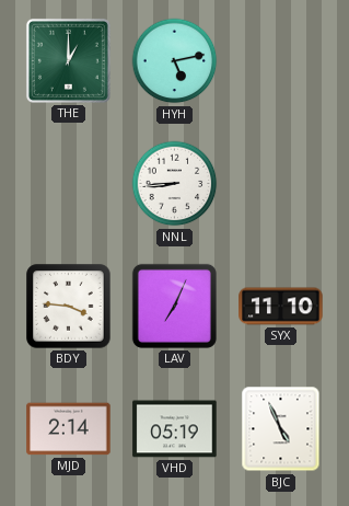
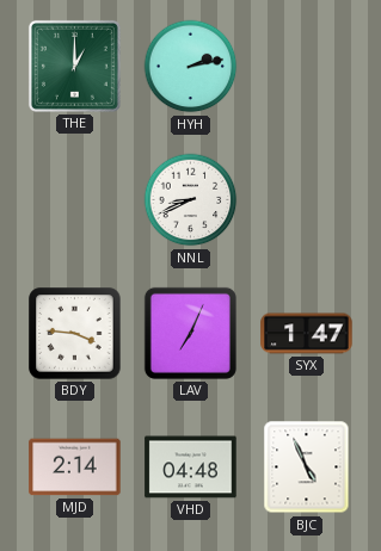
HYH: 5:13 -> 2:13 (191, 67)
NNL: 8:44 -> 8:41 (191, 200)
SYX: 11:10 -> 1:47 (307, 334)
VHD: 05:19 -> 04:48 (191, 468)
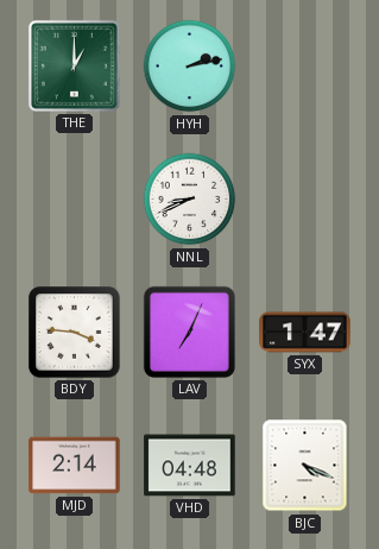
BJC: 4:56 -> 4:19 (305, 466)
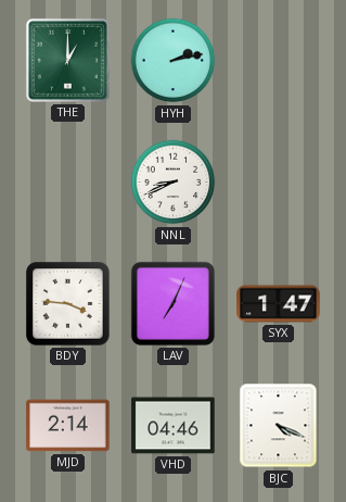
VHD: 04:48 -> 04:46 (174, 426)
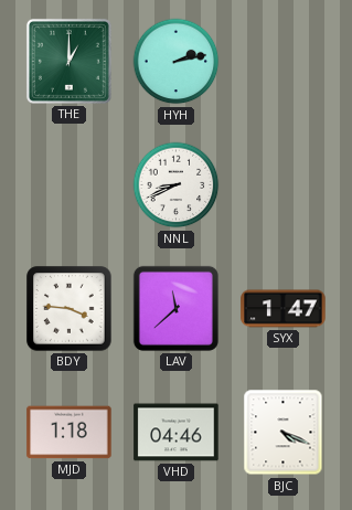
LAV: 7:04 -> 11:38 (175, 308)
MJD: 2:14 -> 1:18 (70, 433)
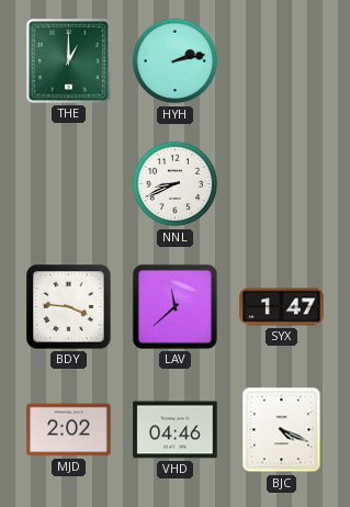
MJD: 1:18 -> 2:02 (69, 430)
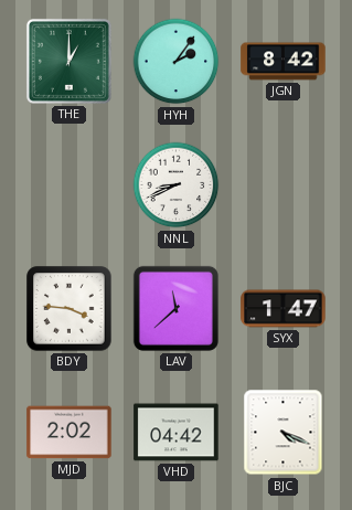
HYH: 2:13 -> 2:06 (177, 62)
JGN: none -> 8:42 (284, 62)
VHD: 04:46 -> 04:42 (177, 433)
